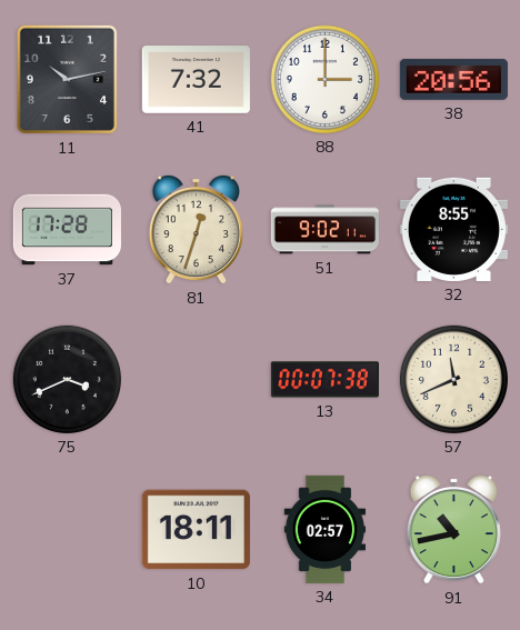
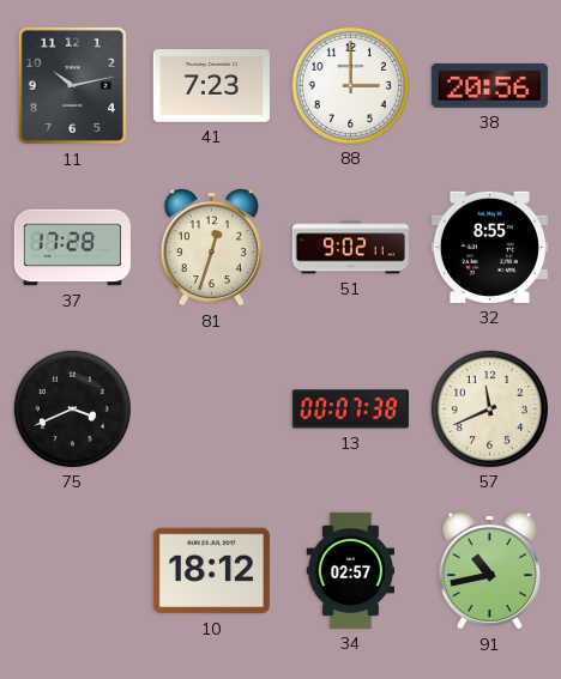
41: 7:32 -> 7:23 (211, 86)
10: 18:11 -> 18:12 (211, 571)
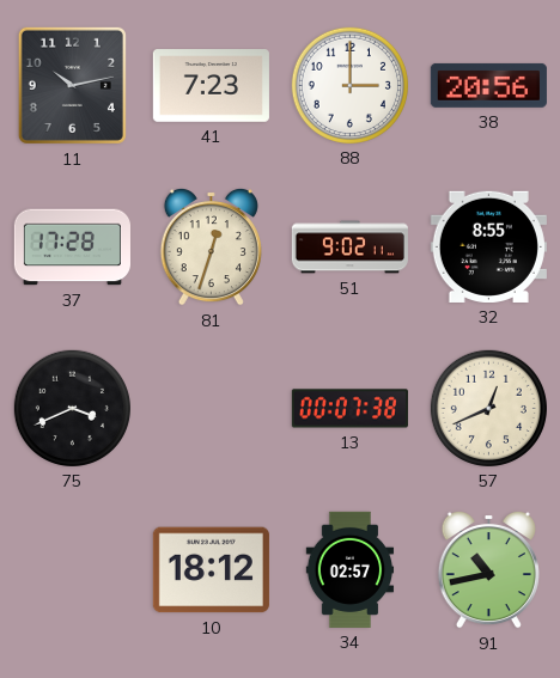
57: 11:41 -> 12:41 (488, 408)
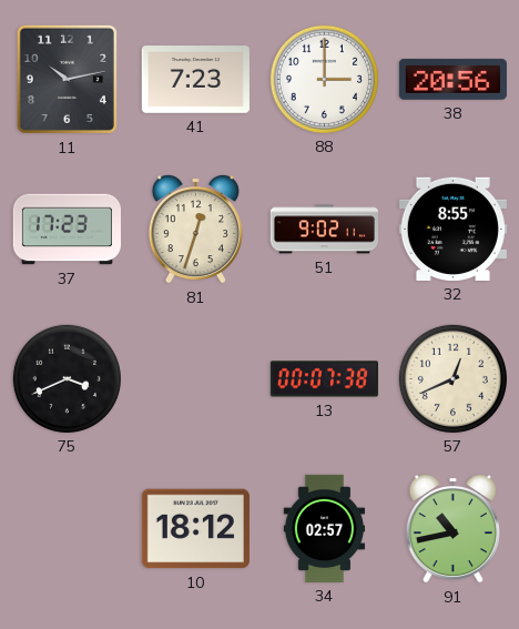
37: 17:28 -> 17:23 (67, 230)
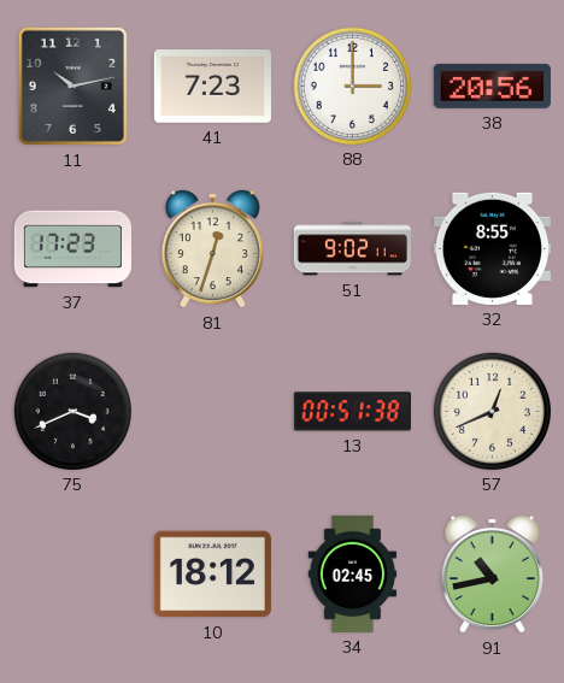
13: 00:07 -> 00:51 (352, 412)
34: 02:57 -> 02:45 (353, 573)
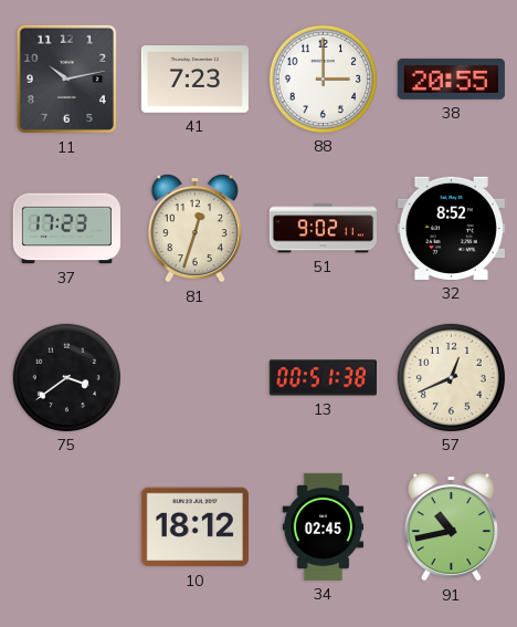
38: 20:56 -> 20:55 (451, 79)
32: 8:55 -> 8:52 (451, 228)
75: 3:41 -> 3:39 (66, 377)
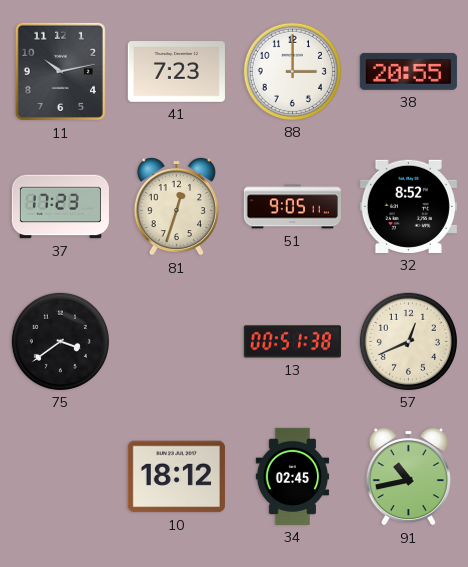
51: 9:02 -> 9:05 (292, 207)
